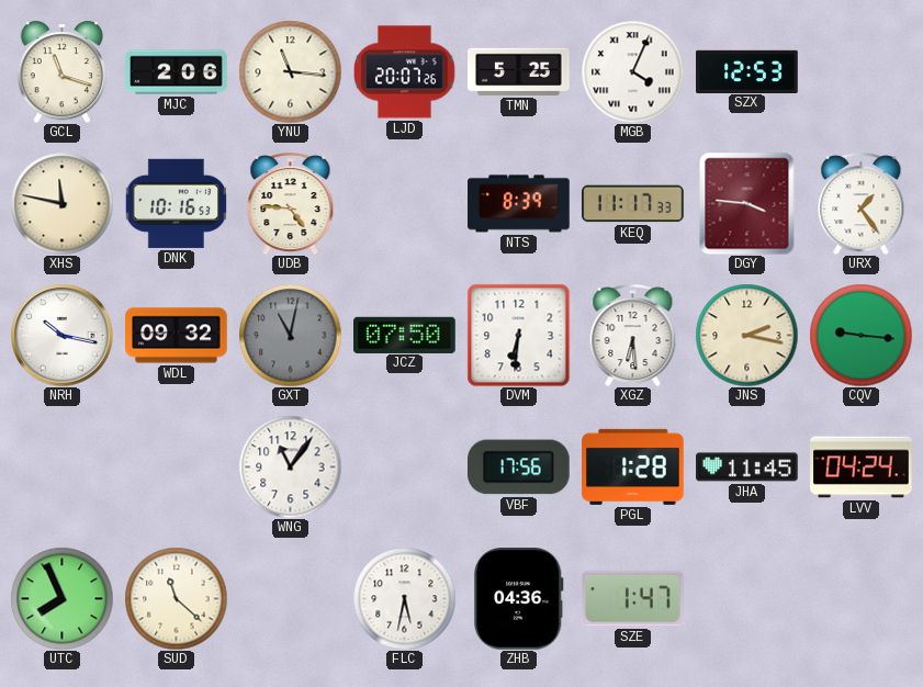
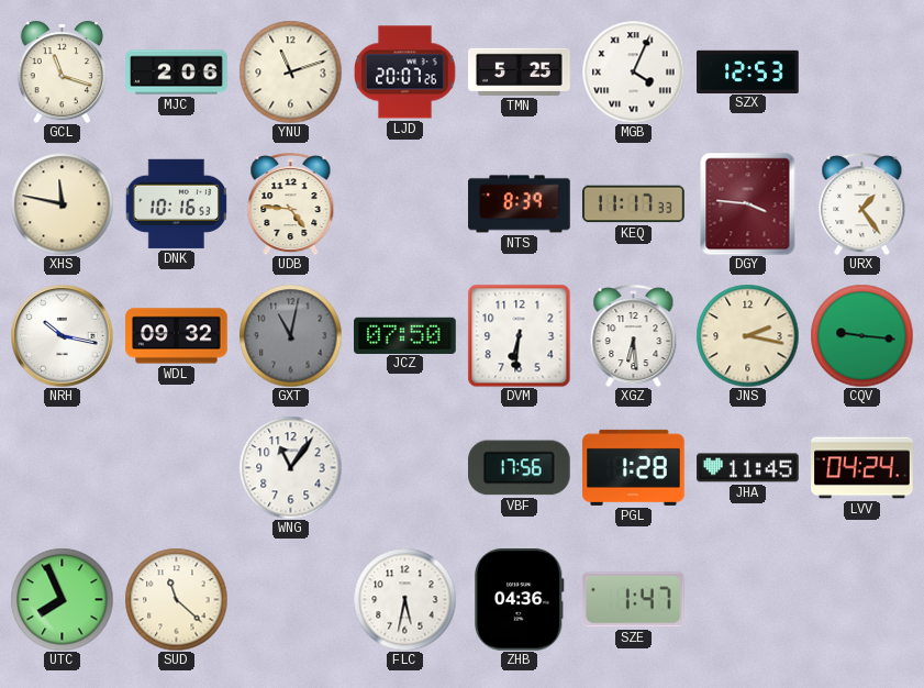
YNU: 11:16 -> 11:12 (290, 71)
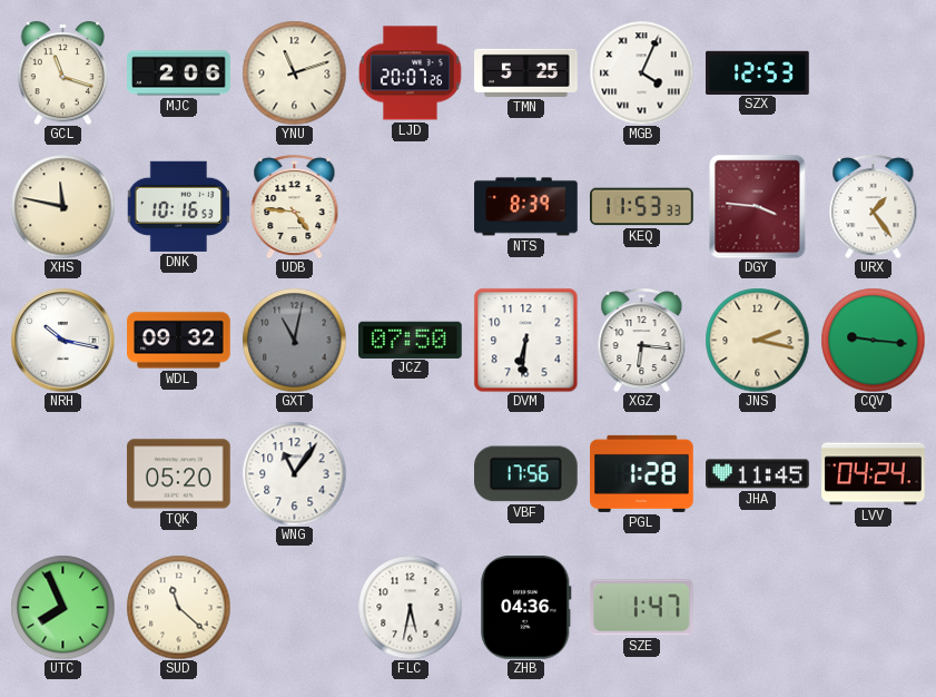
KEQ: 11:17 -> 11:53 (642, 207)
XGZ: 6:29 -> 6:16 (642, 340)
TQK: none -> 05:20 (179, 474)
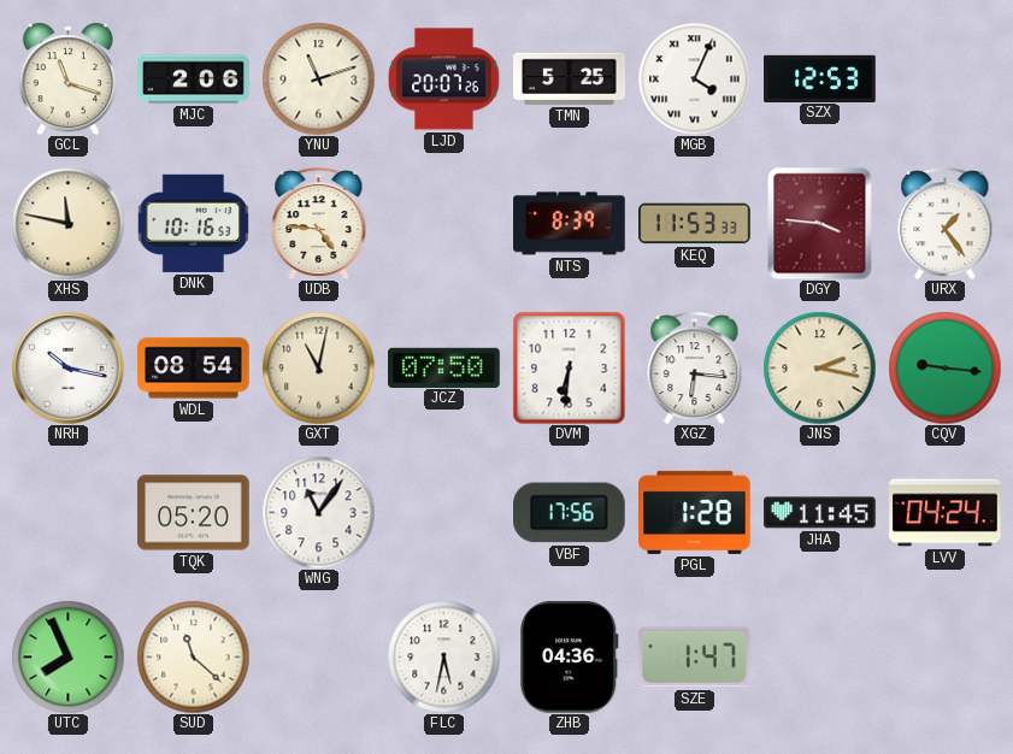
WDL: 09:32 -> 08:54 (194, 369)
GXT dial: grey -> cream (318, 367)
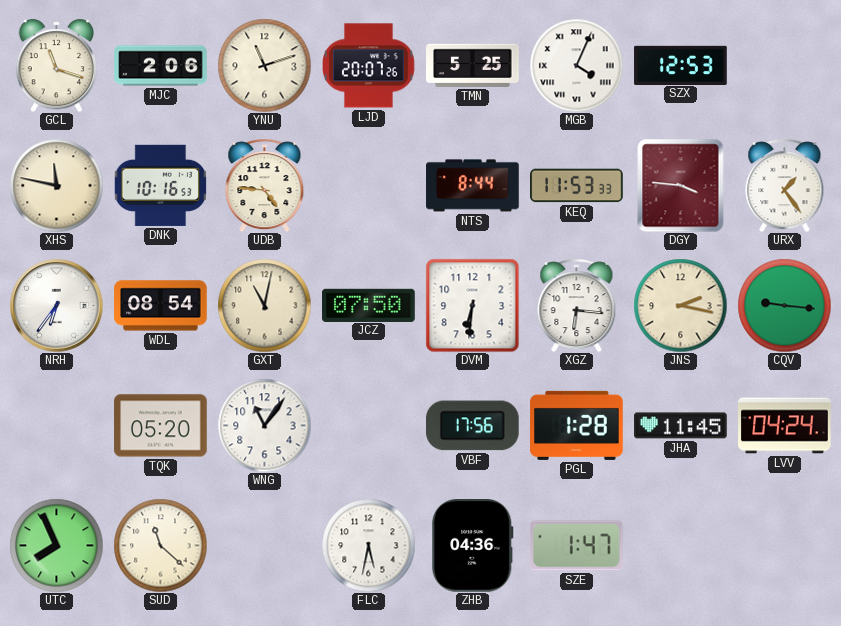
NTS: 8:39 -> 8:44 (473, 186)
NRH: 10:17 -> 6:36 (56, 305)
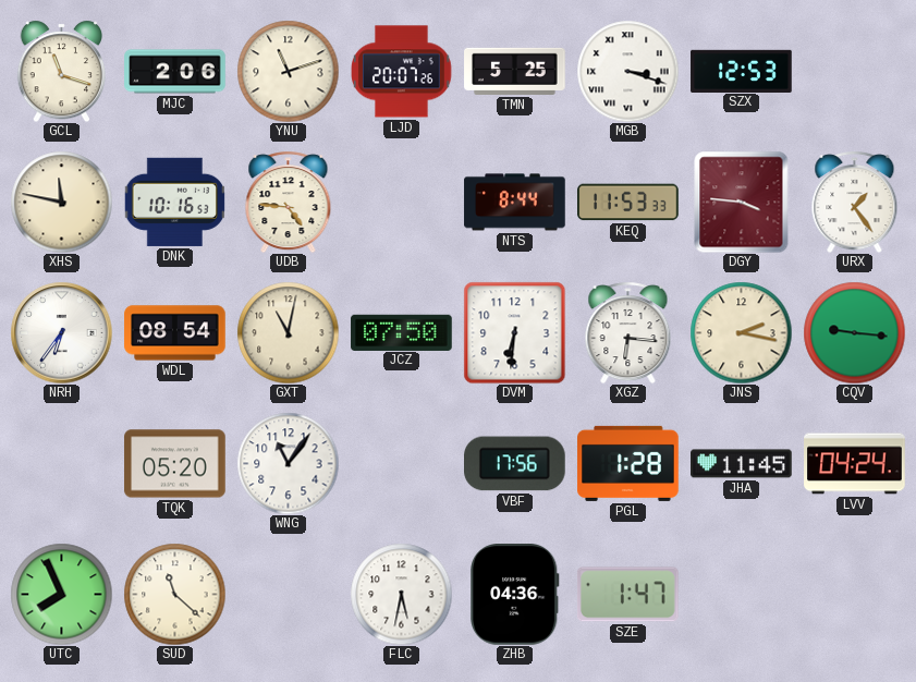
MGB: 4:04 -> 3:18 (627, 71)
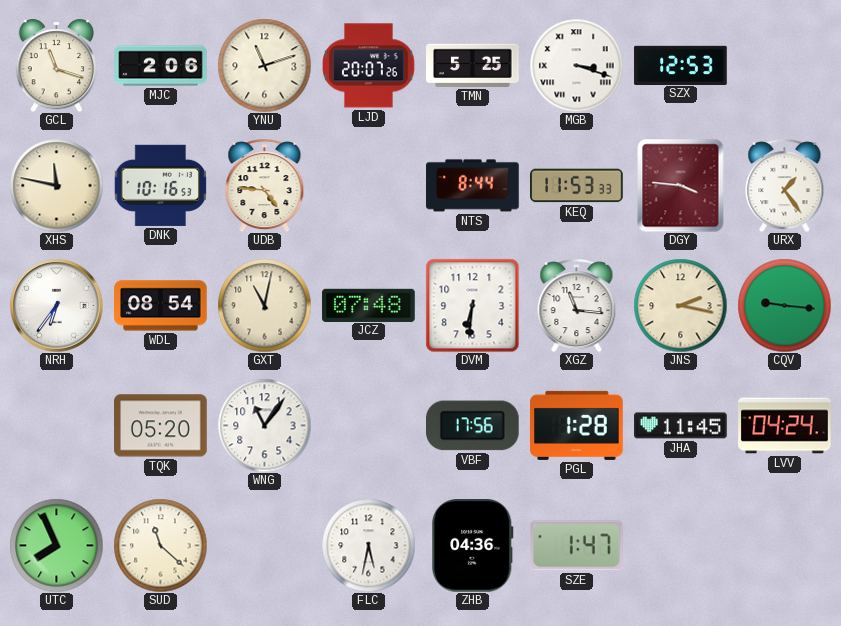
JCZ: 07:50 -> 07:48 (369, 305)
XGZ: 6:16 -> 11:16 (577, 305)
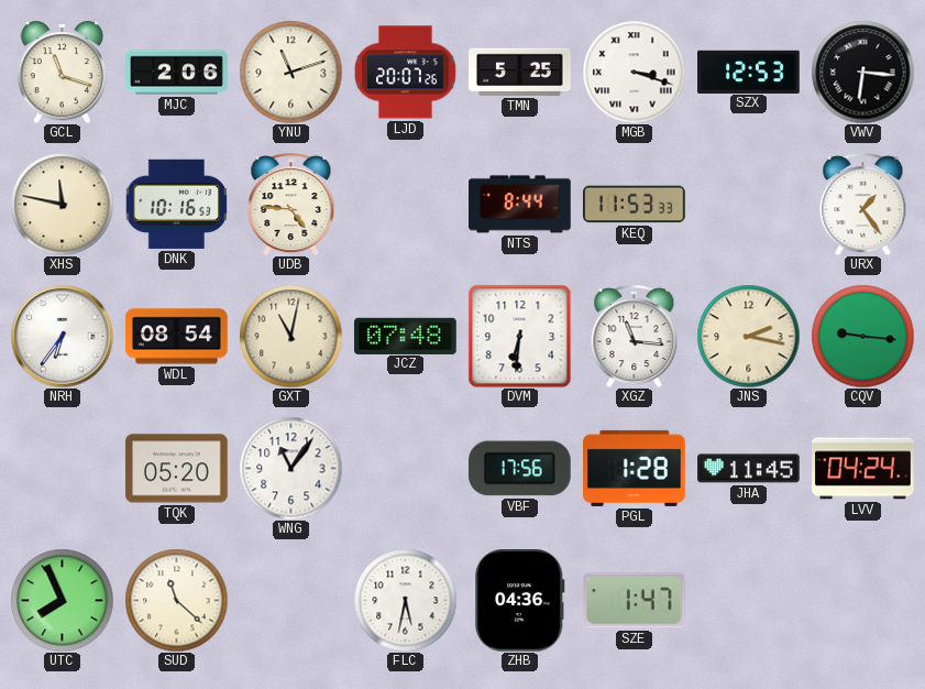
VWV: none -> 6:16 (862, 72)
DGY: 3:46 -> none (681, 185)
